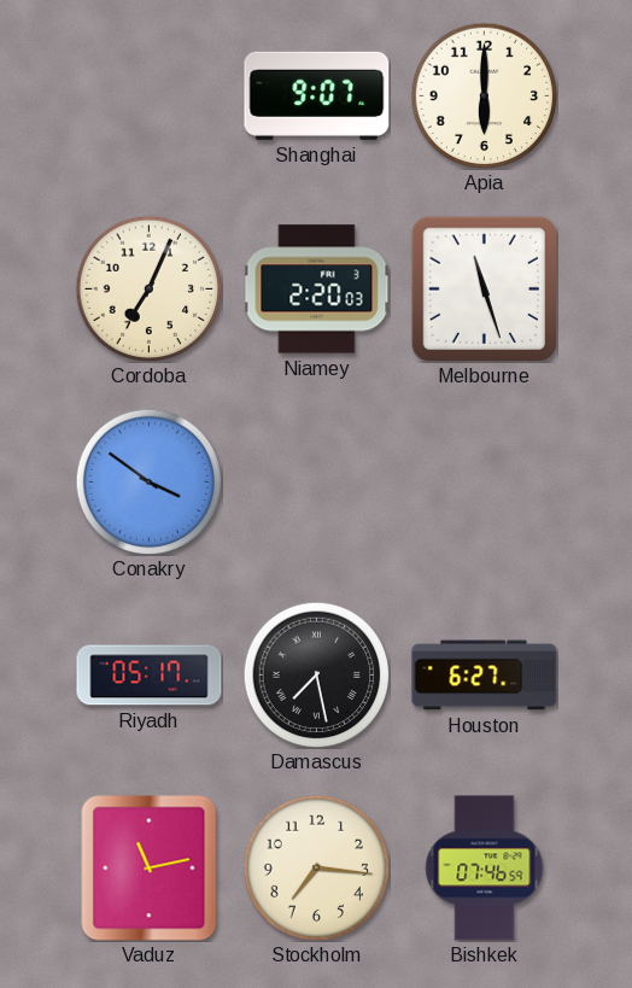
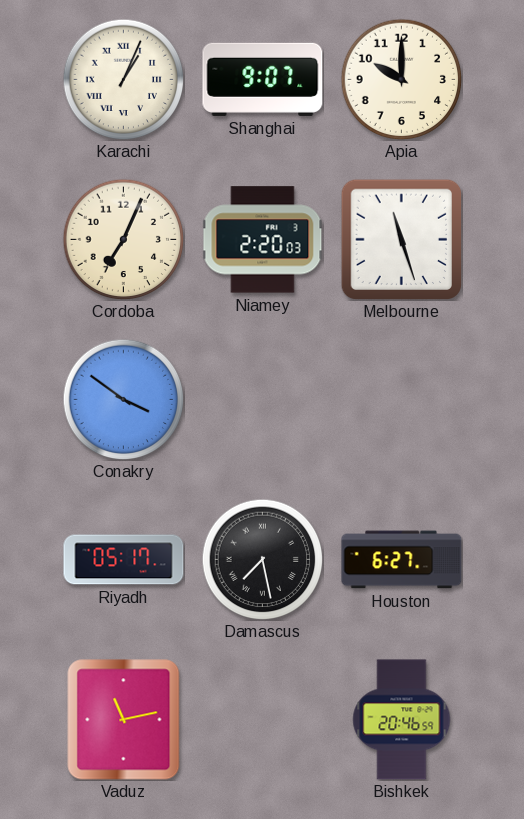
Karachi: none -> 1:04 (123, 79)
Apia: 6:00 -> 10:00 (401, 79)
Stockholm: 7:16 -> none (316, 867)
Bishkek: 07:46 -> 20:46 (402, 720)
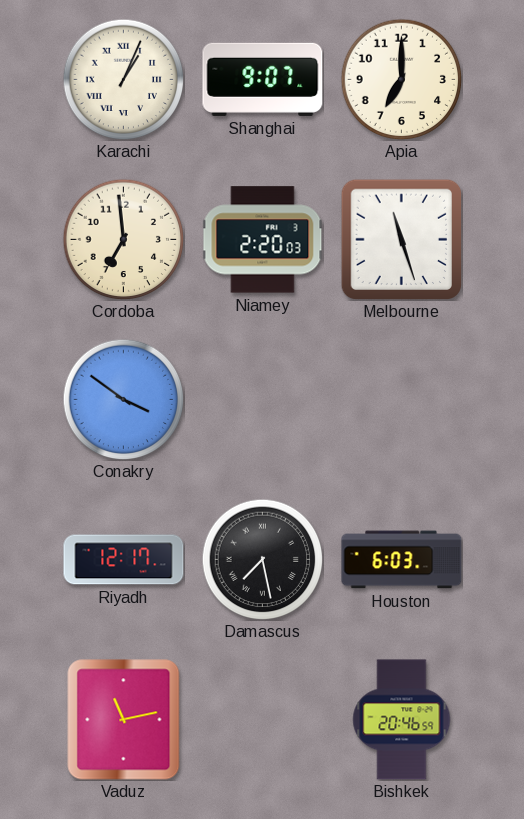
Apia: 10:00 -> 7:00 (401, 79)
Cordoba: 7:04 -> 6:59 (123, 239)
Riyadh: 05:17 -> 12:17 (124, 560)
Houston: 6:27 -> 6:03 (402, 560)
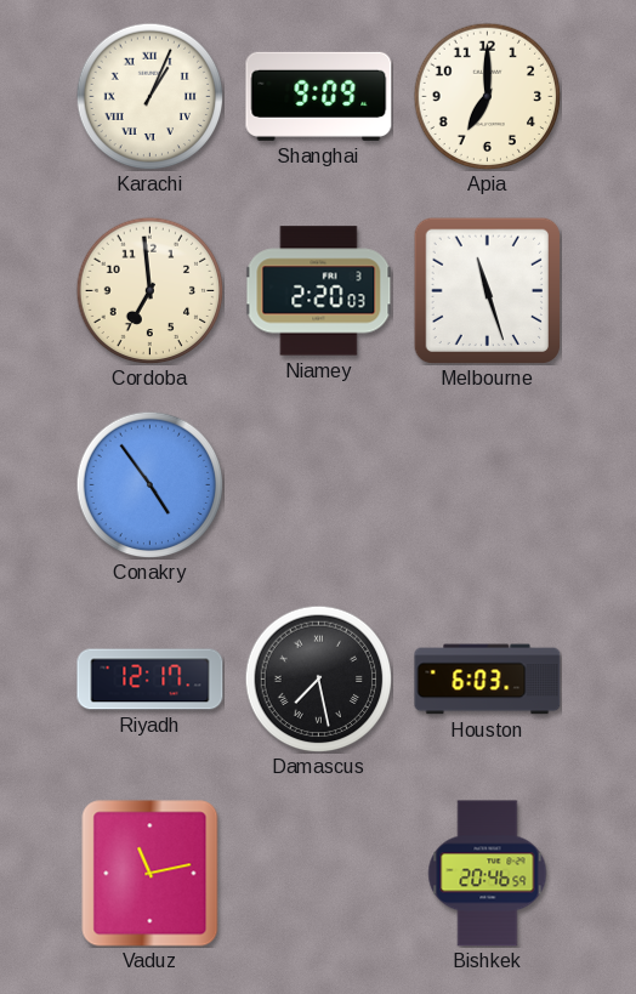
Shanghai: 9:07 -> 9:09 (319, 96)
Conakry: 3:51 -> 4:54 (149, 484)
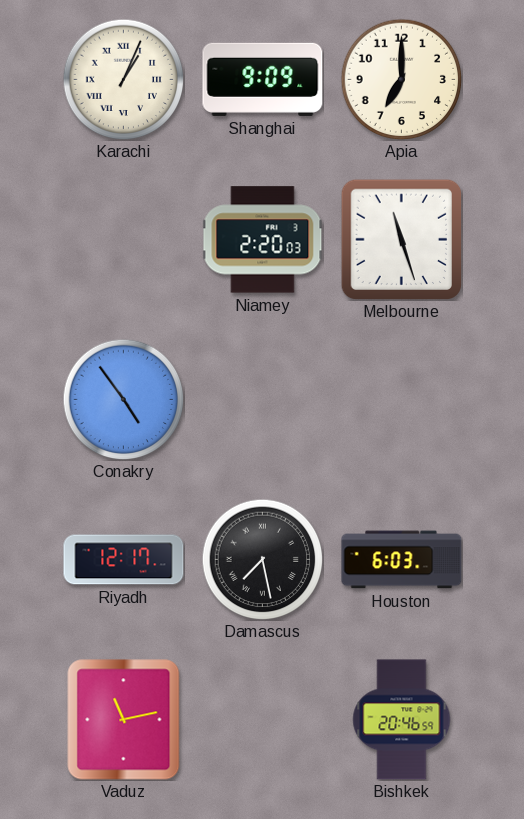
Cordoba: 6:59 -> none (149, 290)
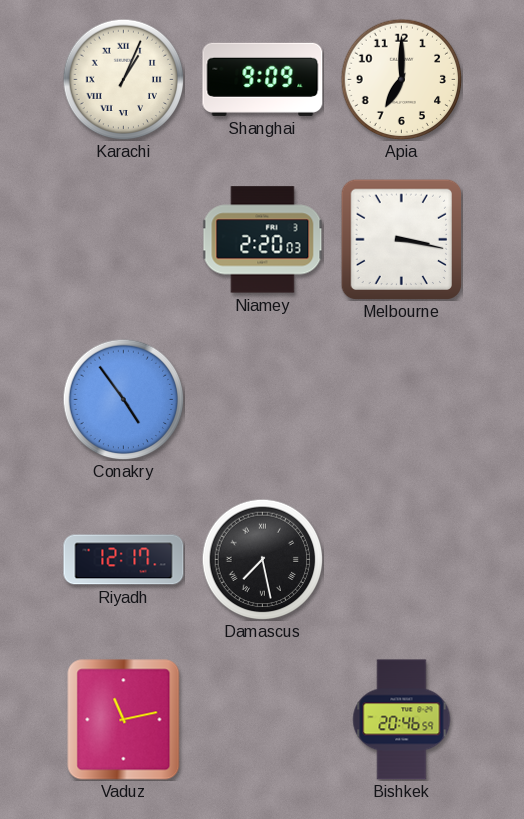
Melbourne: 11:27 -> 3:17 (401, 239)
Houston: 6:03 -> none (402, 560)
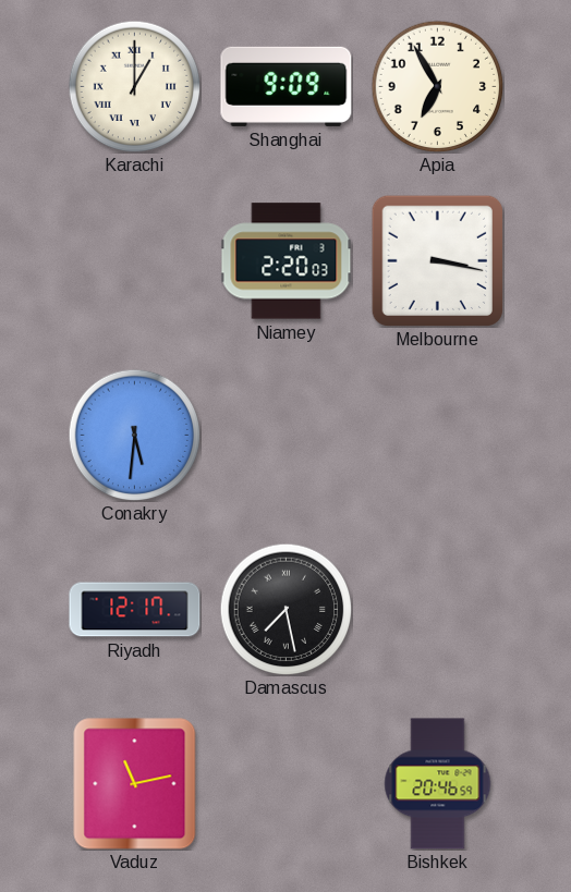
Karachi: 1:04 -> 1:00 (134, 86)
Apia: 7:00 -> 6:55 (437, 86)
Conakry: 4:54 -> 5:31 (134, 435)
